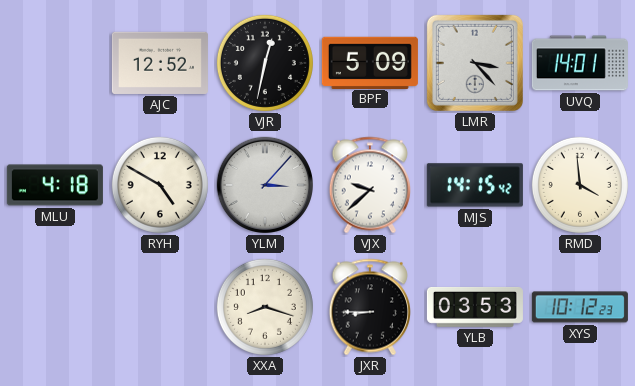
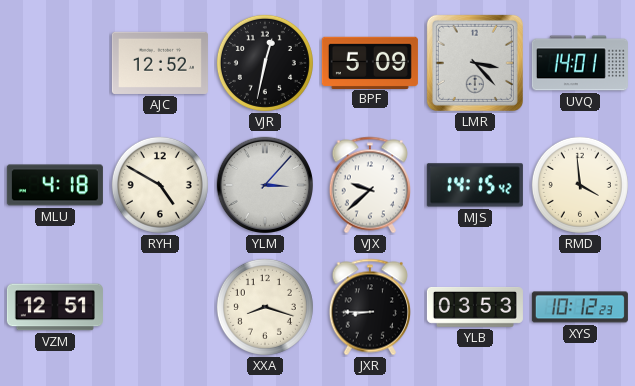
VZM: none -> 12:51 (55, 307)
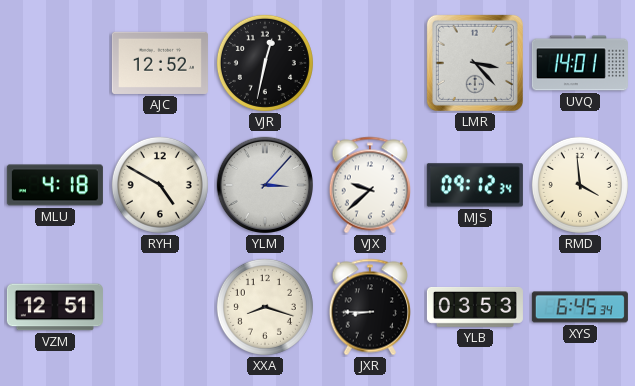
BPF: 5:09 -> none (370, 62)
MJS: 14:15 -> 09:12 (475, 185)
XYS: 10:12 -> 6:45 (580, 307)
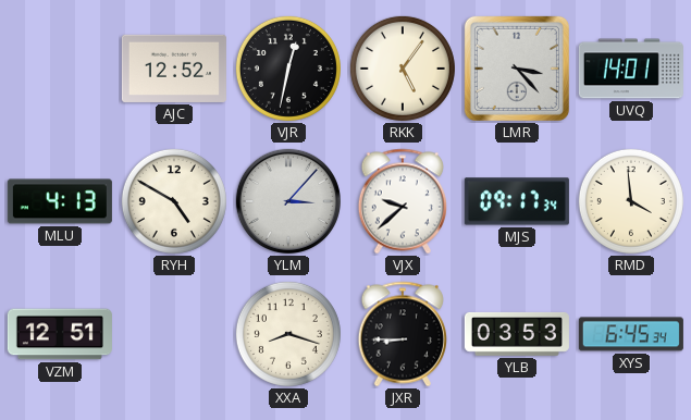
RKK: none -> 5:06 (403, 69)
MLU: 4:18 -> 4:13 (60, 201)
MJS: 09:12 -> 09:17 (517, 201)
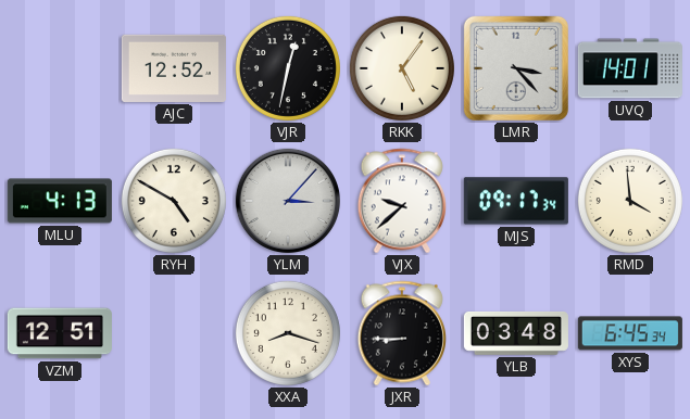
YLB: 03:53 -> 03:48 (516, 333)
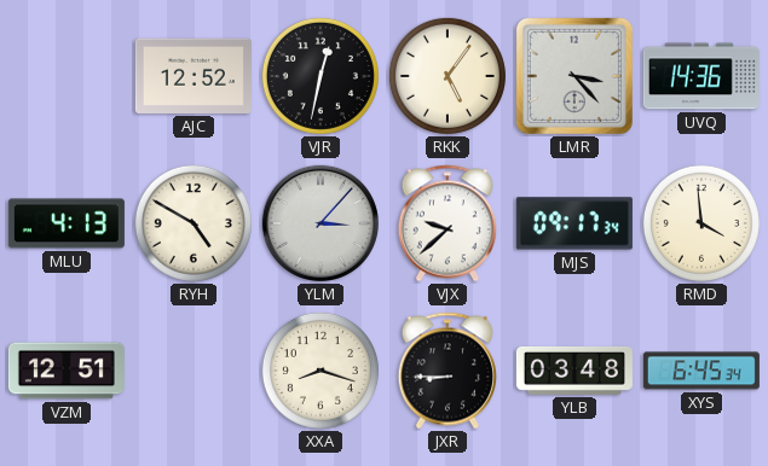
UVQ: 14:01 -> 14:36 (701, 76)
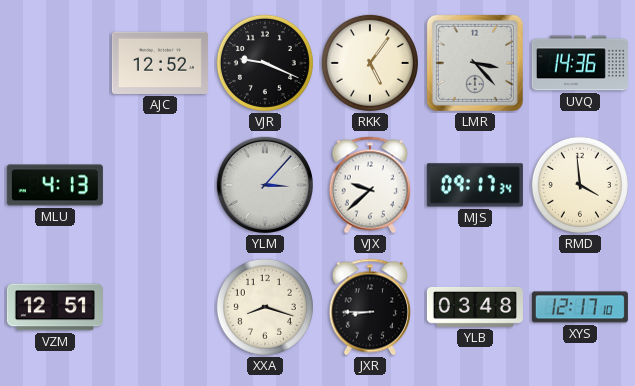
VJR: 12:32 -> 9:19 (265, 63)
RYH: 4:50 -> none (194, 223)
XYS: 6:45 -> 12:17 (580, 307)
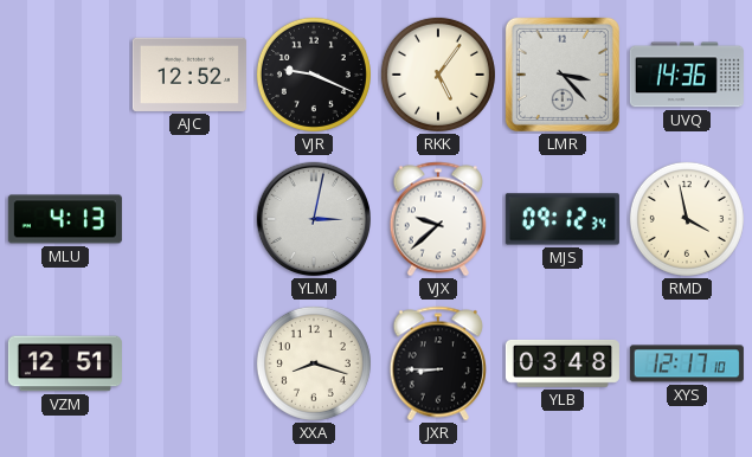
YLM: 3:07 -> 3:02 (314, 219)
MJS: 09:17 -> 09:12 (563, 219)
RMD: 3:59 -> 3:58 (687, 219)
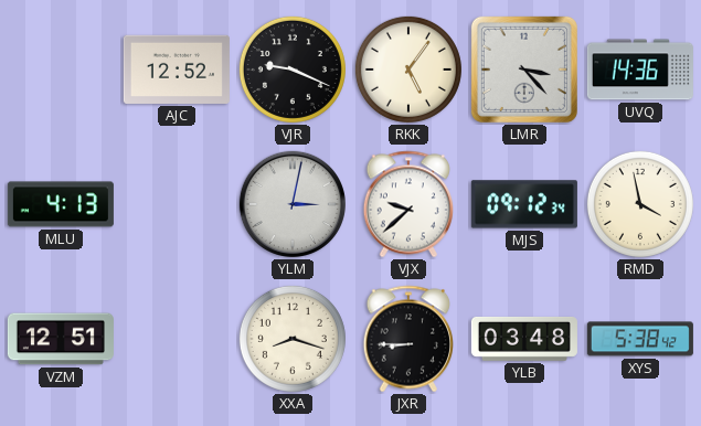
XYS: 12:17 -> 5:38 (640, 339)
